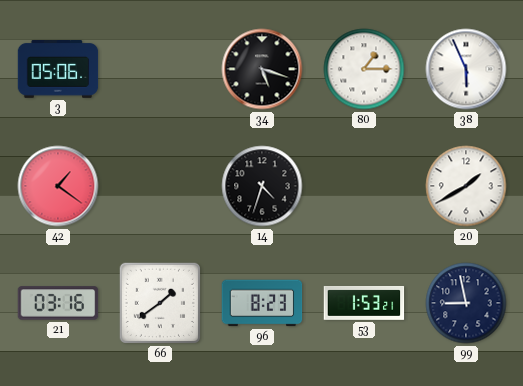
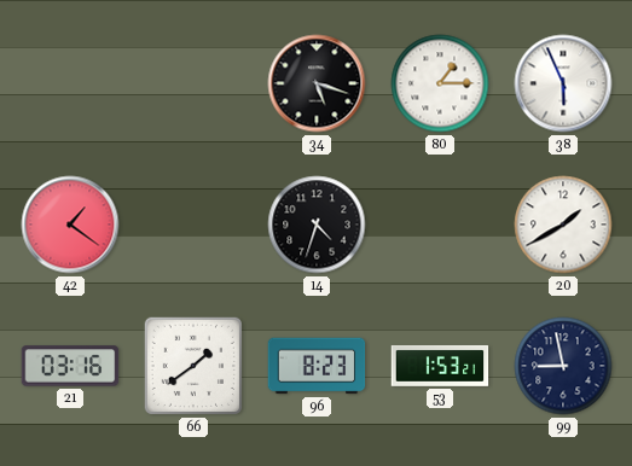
3: 05:06 -> none (58, 70)
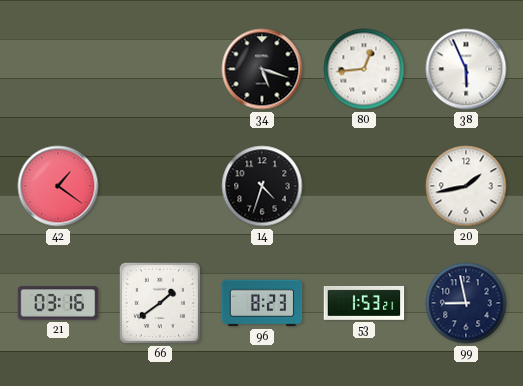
80: 1:15 -> 12:44 (364, 69)
20: 1:40 -> 1:43 (466, 186)
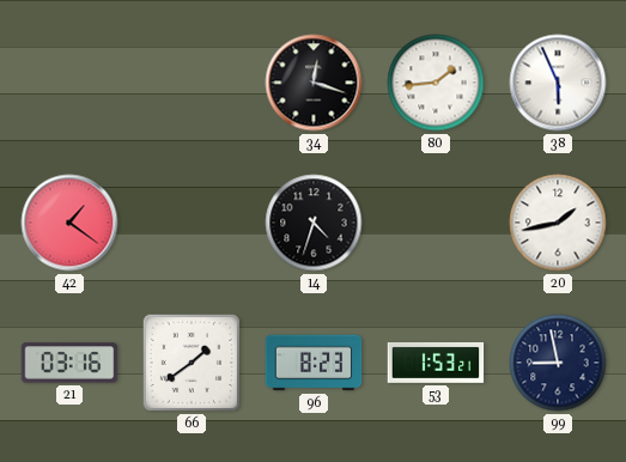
34: 5:18 -> 12:18 (314, 83)
80: 12:44 -> 1:44 (436, 83)
